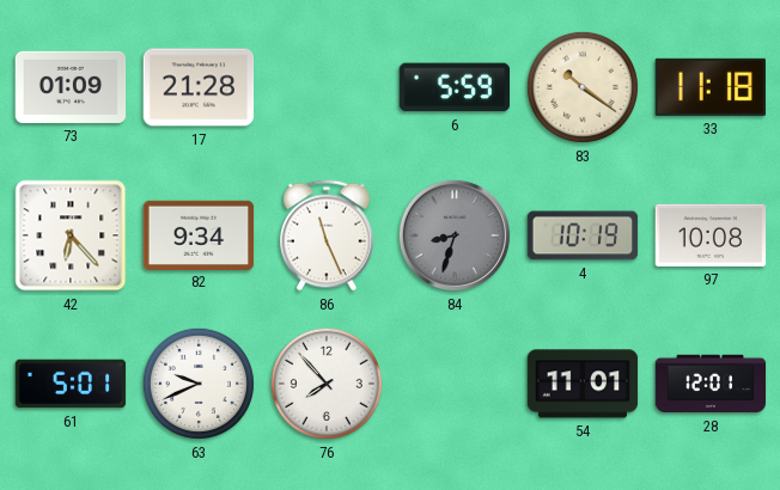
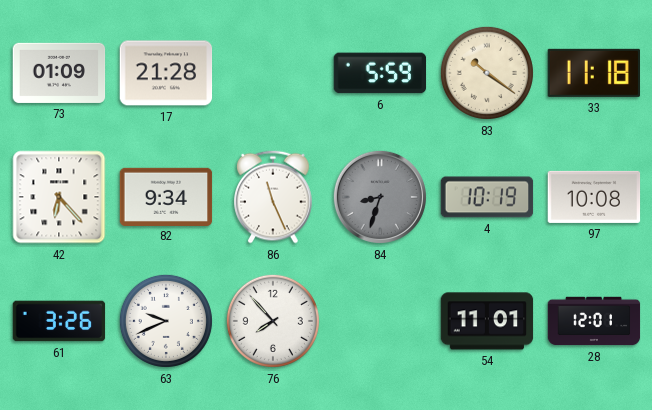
61: 5:01 -> 3:26 (59, 321)
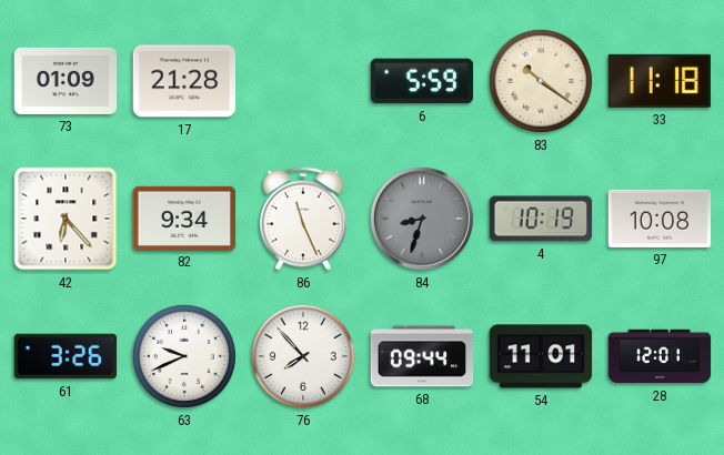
68: none -> 09:44 (422, 356)
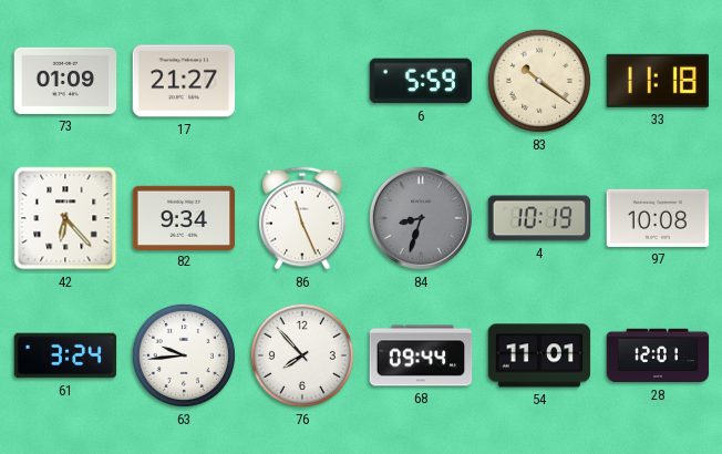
17: 21:28 -> 21:27 (184, 81)
61: 3:26 -> 3:24 (65, 355)
63: 9:41 -> 9:44 (184, 355)
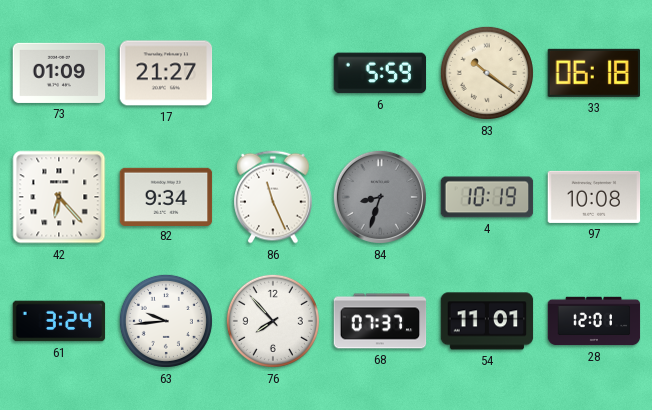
33: 11:18 -> 06:18 (593, 73)
68: 09:44 -> 07:37 (380, 321)
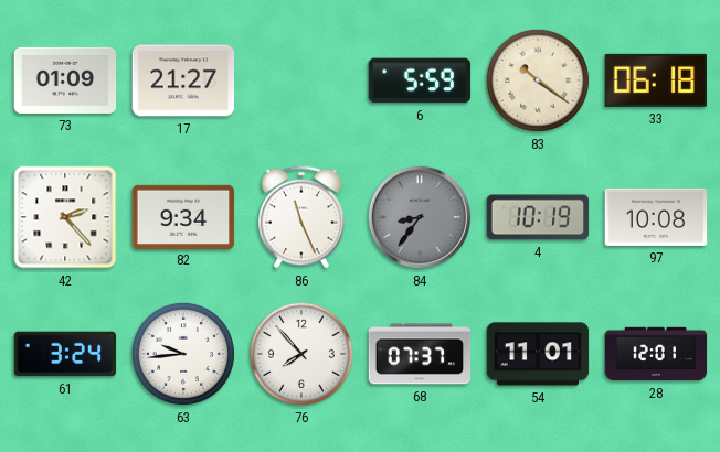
42: 6:23 -> 2:23 (65, 217)
84: 8:33 -> 8:36 (420, 217)
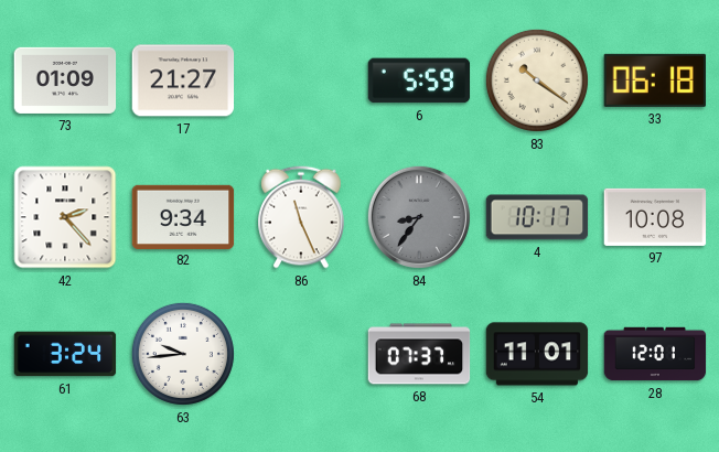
4: 10:19 -> 10:17 (537, 217)
76: 7:53 -> none (301, 354)
